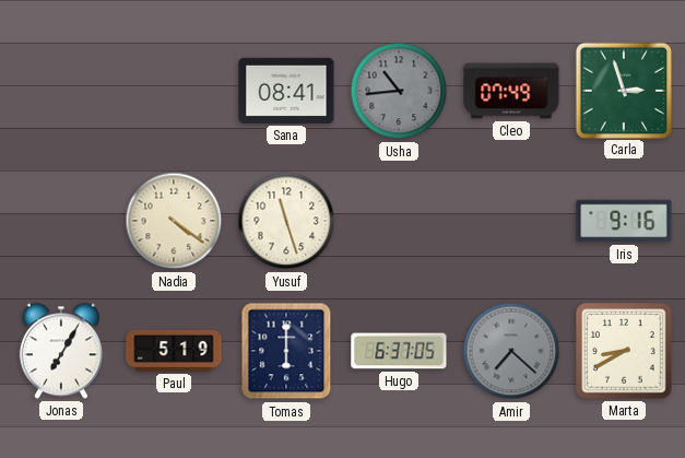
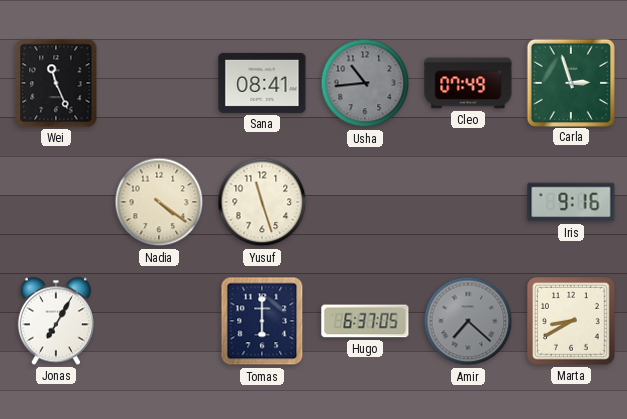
Wei: none -> 11:26 (56, 83)
Paul: 5:19 -> none (174, 351)
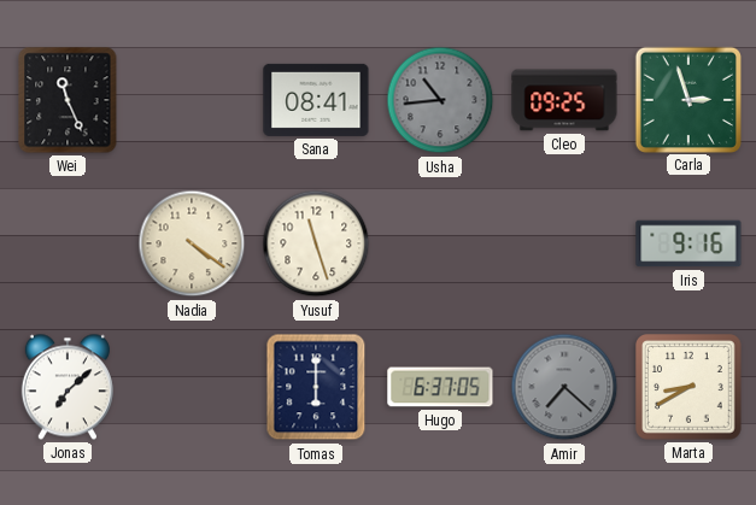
Cleo: 07:49 -> 09:25 (564, 100)
Jonas: 7:05 -> 7:08 (68, 387)
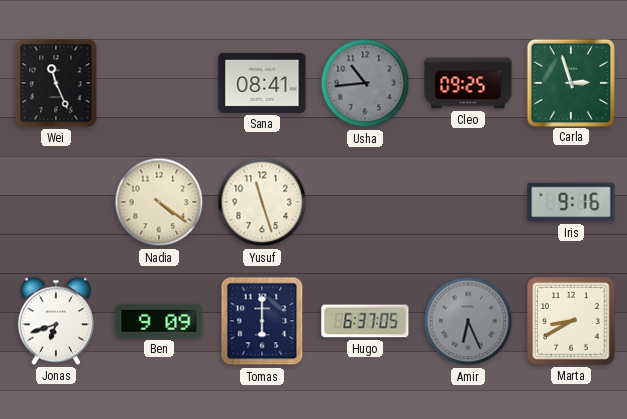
Jonas: 7:08 -> 6:42 (56, 321)
Ben: none -> 9:09 (159, 321)
Amir: 7:22 -> 6:26 (468, 321)
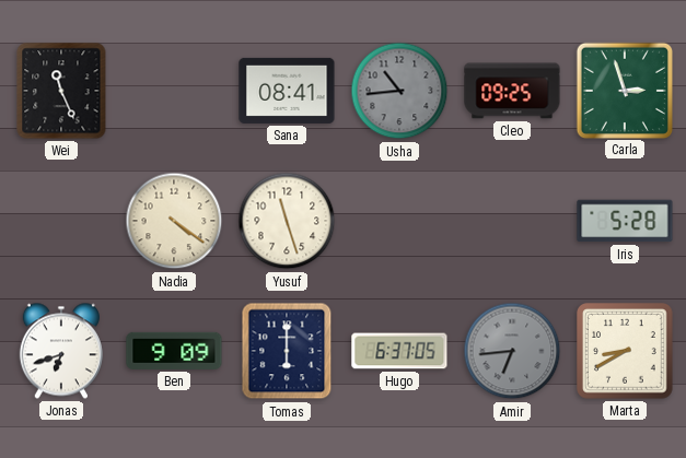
Iris: 9:16 -> 5:28 (625, 221)
Amir: 6:26 -> 6:44 (512, 351)
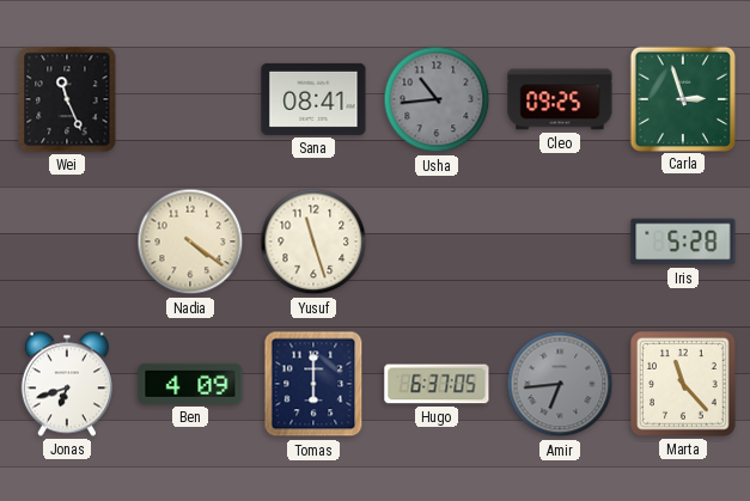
Ben: 9:09 -> 4:09 (190, 384)
Marta: 8:40 -> 11:23 (684, 385)
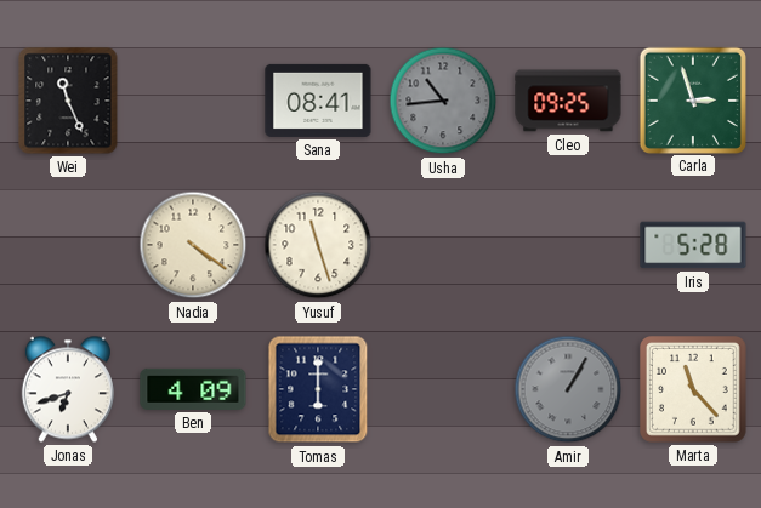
Hugo: 6:37 -> none (437, 384)
Amir: 6:44 -> 1:05 (568, 389)
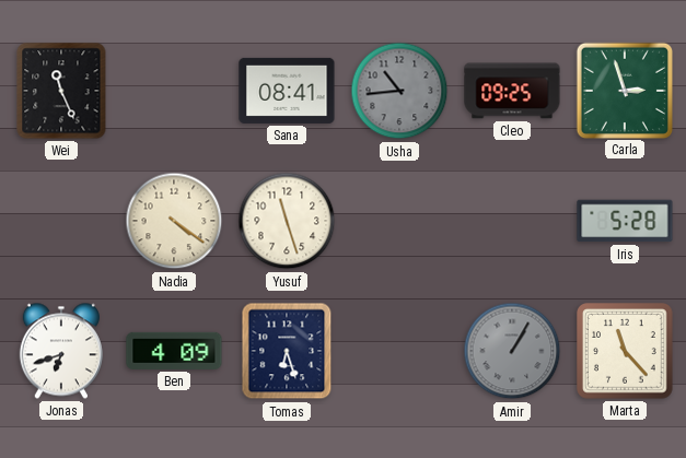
Tomas: 6:00 -> 6:27 (287, 351)
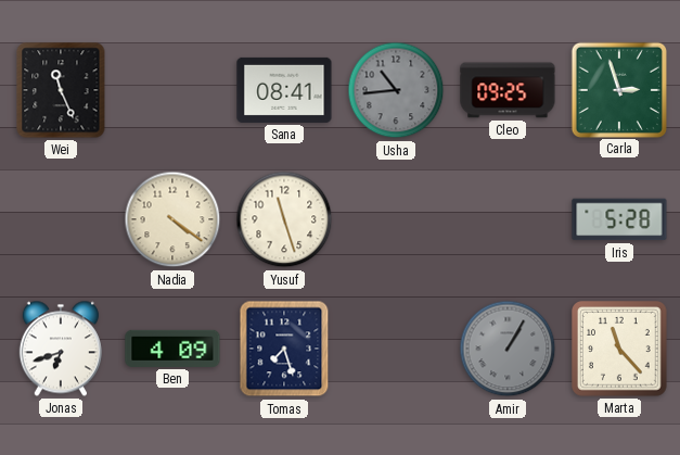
Tomas: 6:27 -> 7:27 (284, 349)
